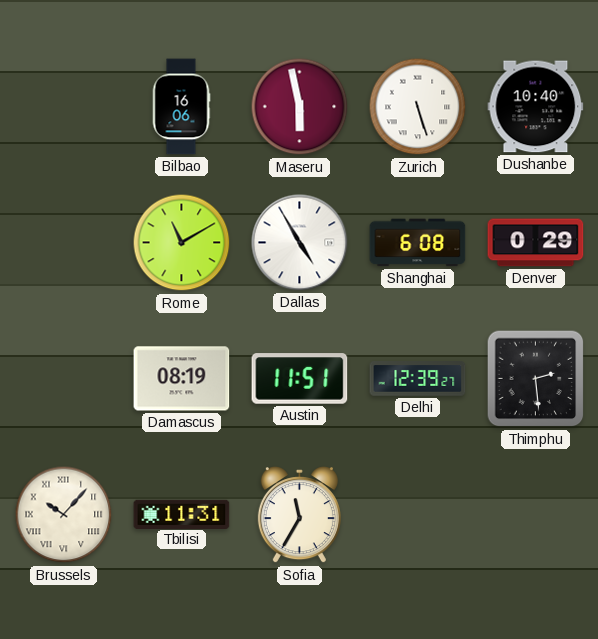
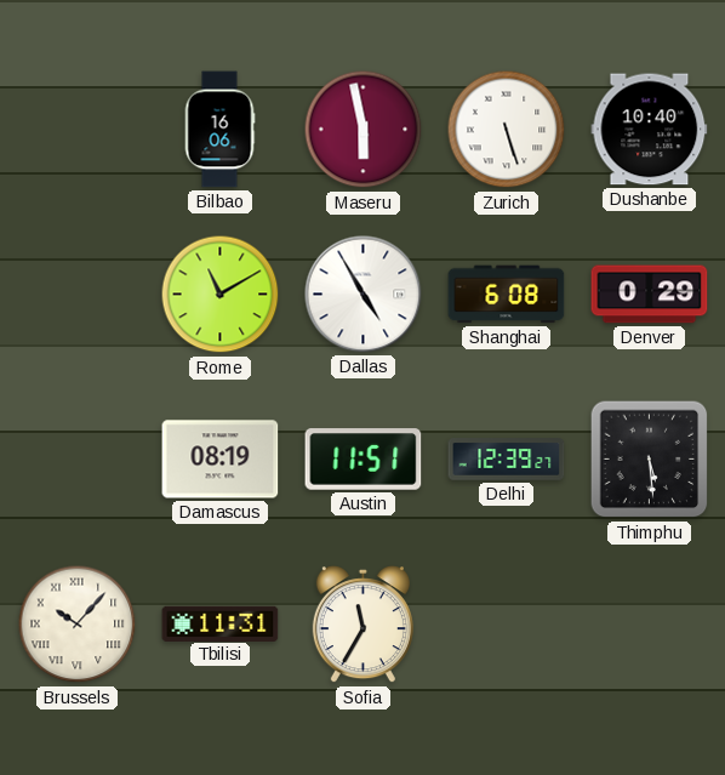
Thimphu: 2:29 -> 5:29 (650, 460)
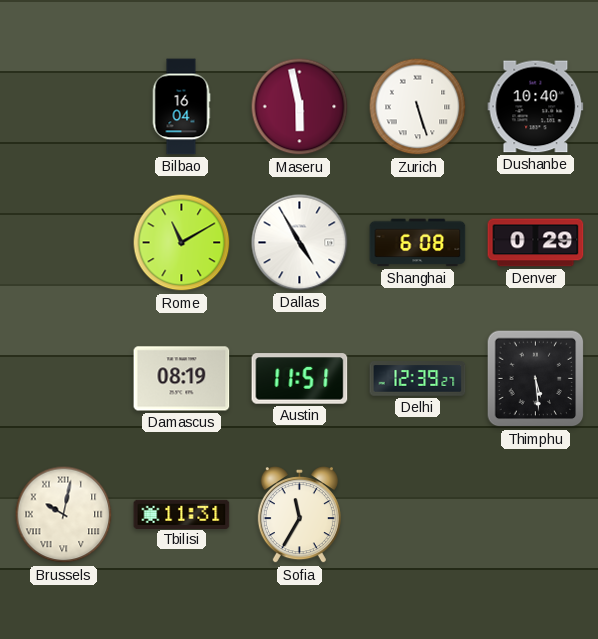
Bilbao: 16:06 -> 16:04 (181, 107)
Brussels: 10:07 -> 10:02 (64, 515)
